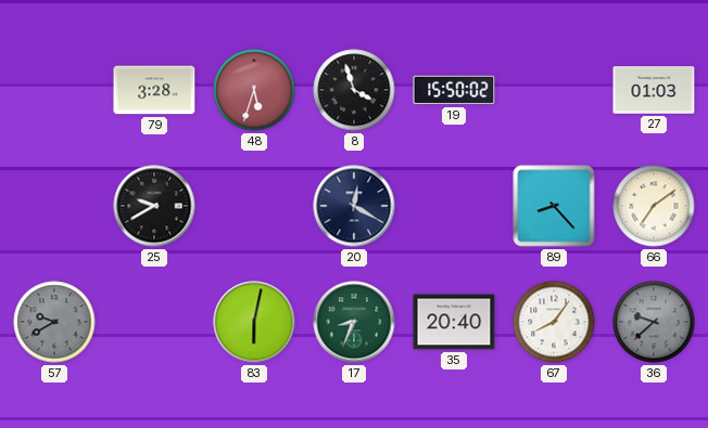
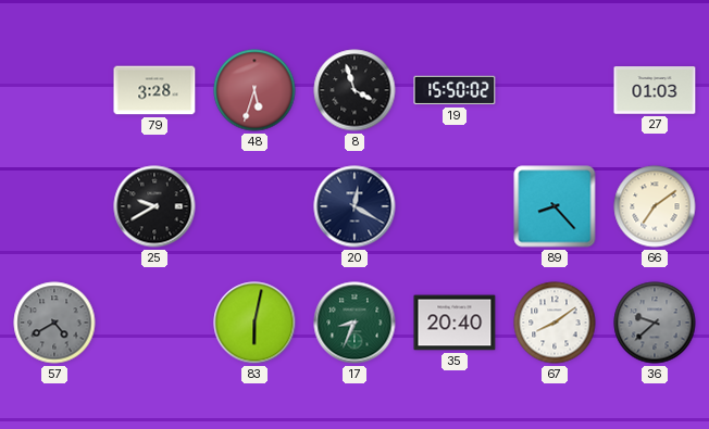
57: 9:40 -> 4:40 (54, 323)
67: 8:06 -> 8:09 (555, 323)
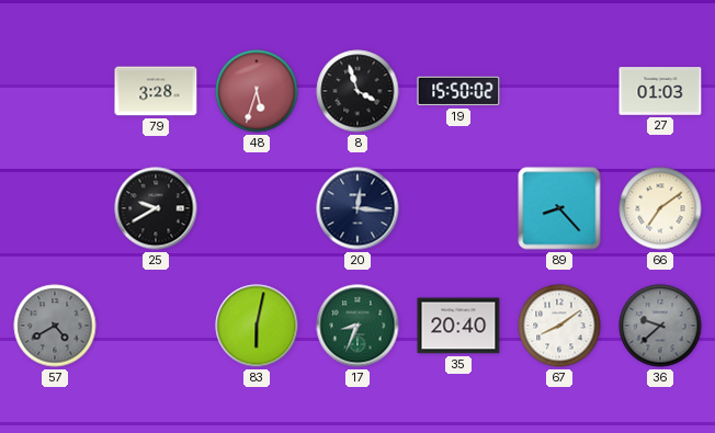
20: 12:20 -> 12:16 (357, 208)
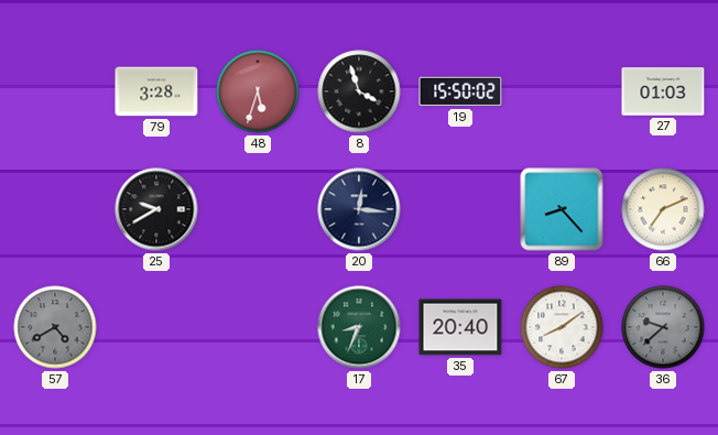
66: 7:09 -> 7:11 (663, 209)
83: 6:02 -> none (257, 326)
